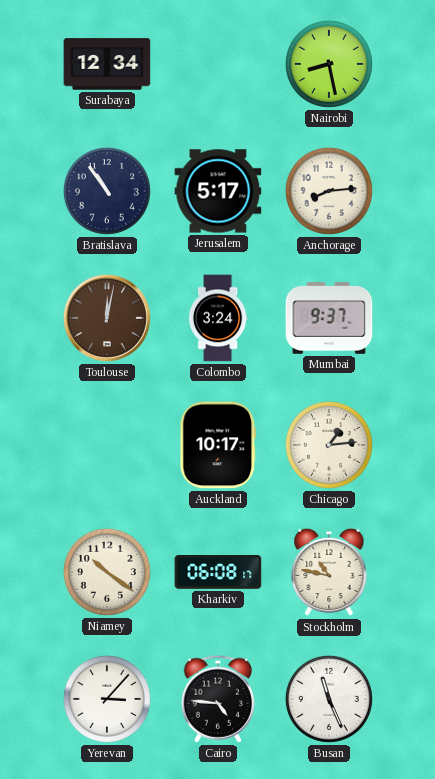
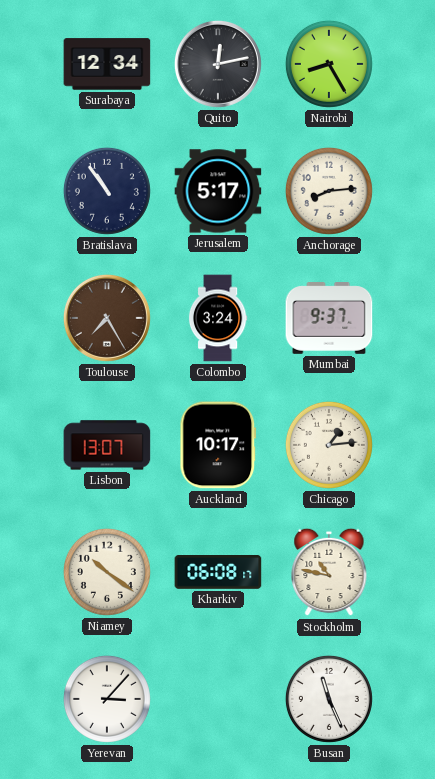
Quito: none -> 12:13 (218, 64)
Nairobi: 8:28 -> 8:25 (329, 64)
Toulouse: 12:02 -> 7:25 (107, 318)
Lisbon: none -> 13:07 (107, 445)
Cairo: 4:46 -> none (218, 699)
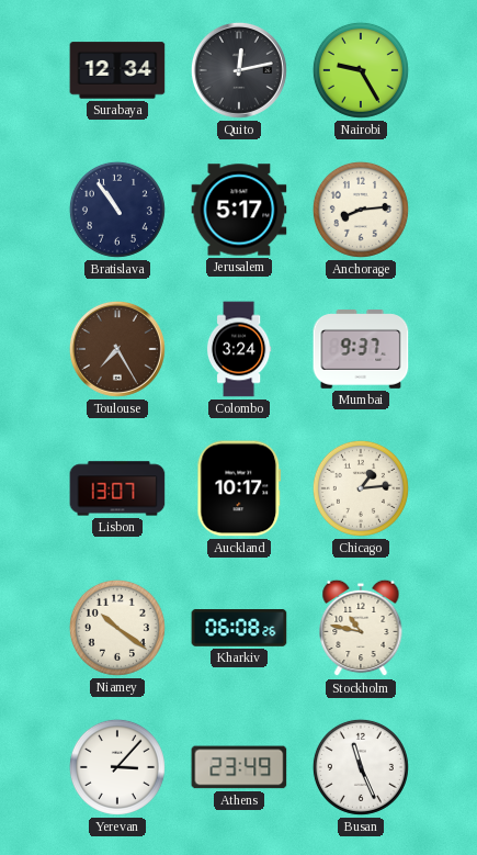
Nairobi: 8:25 -> 9:25 (361, 70)
Kharkiv: 06:08:17 -> 06:08:26 (239, 628)
Athens: none -> 23:49 (239, 767)
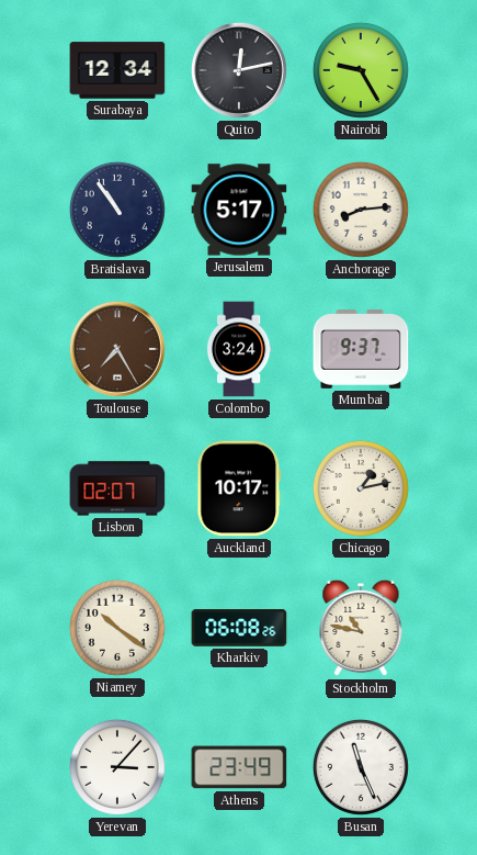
Lisbon: 13:07 -> 02:07 (117, 488)
Chicago: 1:14 -> 1:13 (361, 488)
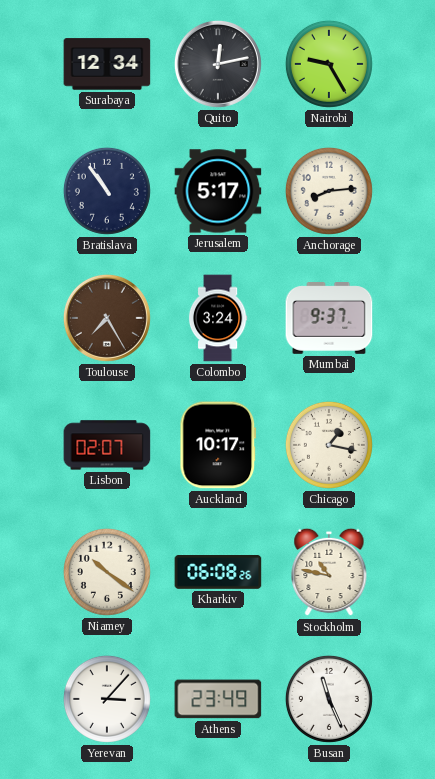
Chicago: 1:13 -> 1:17 (329, 445)
